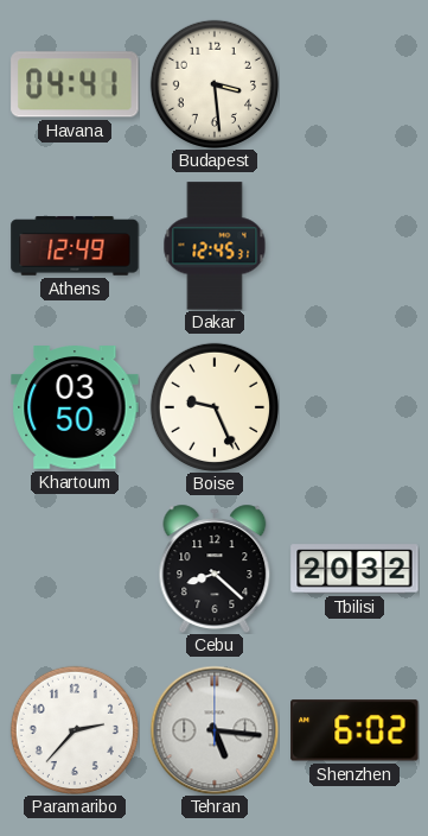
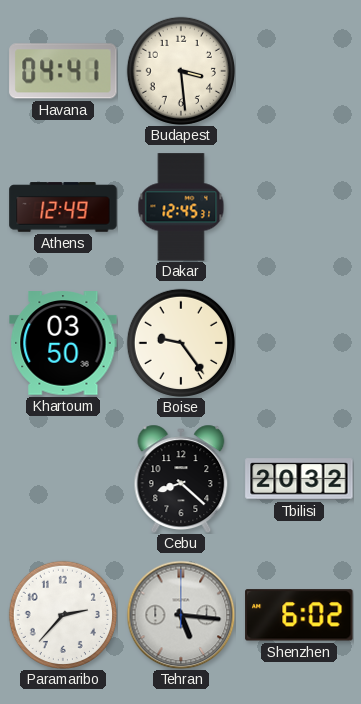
Boise: 9:26 -> 9:24 (181, 343)
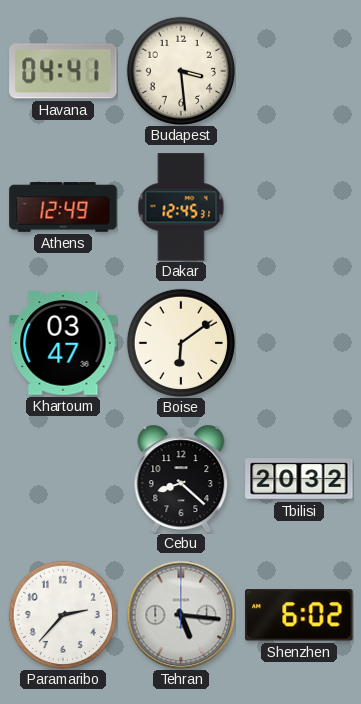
Khartoum: 03:50 -> 03:47 (63, 343)
Boise: 9:24 -> 6:09 (181, 343)
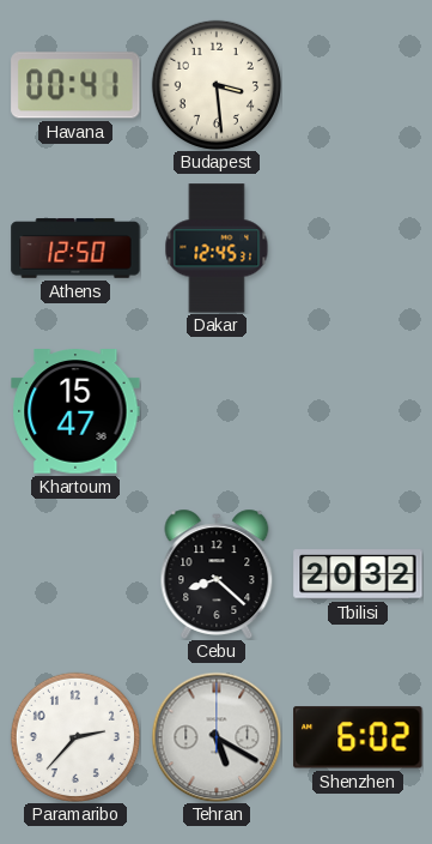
Havana: 04:41 -> 00:41 (75, 85)
Athens: 12:49 -> 12:50 (75, 248)
Khartoum: 03:47 -> 15:47 (75, 411)
Boise: 6:09 -> none (181, 343)
Tehran: 5:16 -> 5:20 (217, 737)
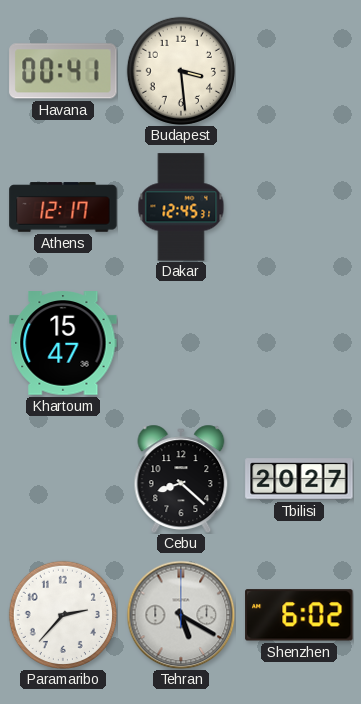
Athens: 12:50 -> 12:17 (63, 207)
Tbilisi: 20:32 -> 20:27 (299, 479)
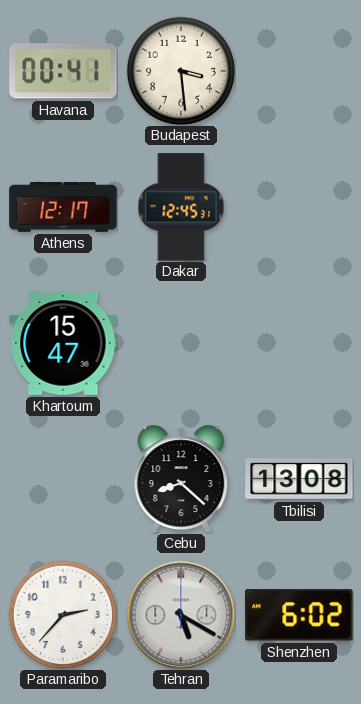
Tbilisi: 20:27 -> 13:08 (299, 479)
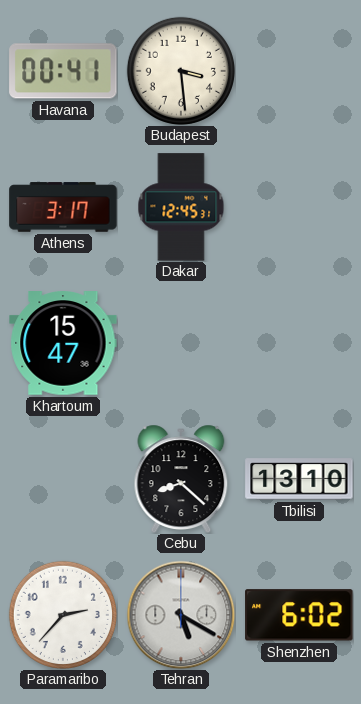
Athens: 12:17 -> 3:17 (63, 207)
Tbilisi: 13:08 -> 13:10 (299, 479)
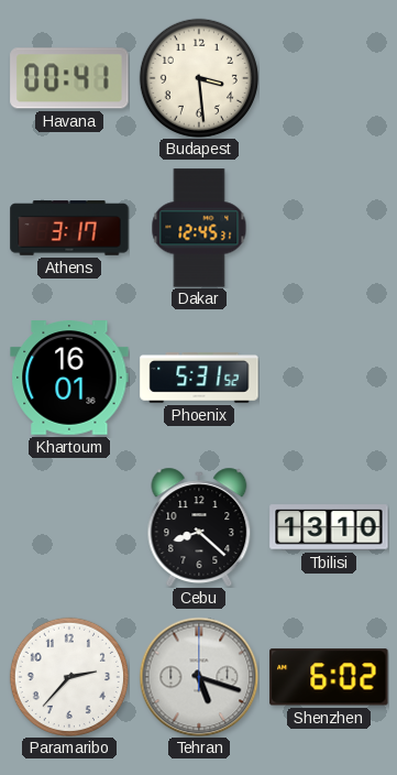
Khartoum: 15:47 -> 16:01 (69, 378)
Phoenix: none -> 5:31 (199, 378)
Tehran: 5:20 -> 5:18 (199, 677)
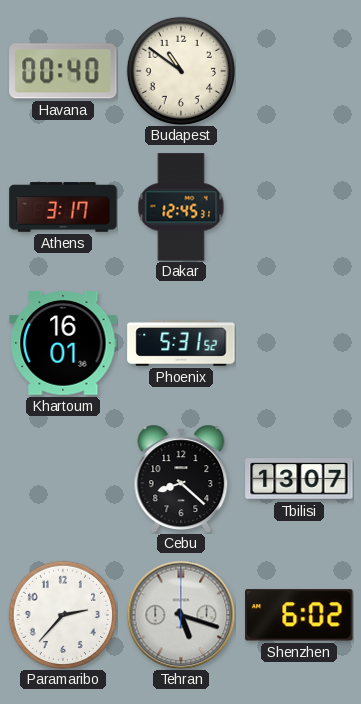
Havana: 00:41 -> 00:40 (63, 71)
Budapest: 3:29 -> 10:51 (181, 71)
Tbilisi: 13:10 -> 13:07 (299, 479)
